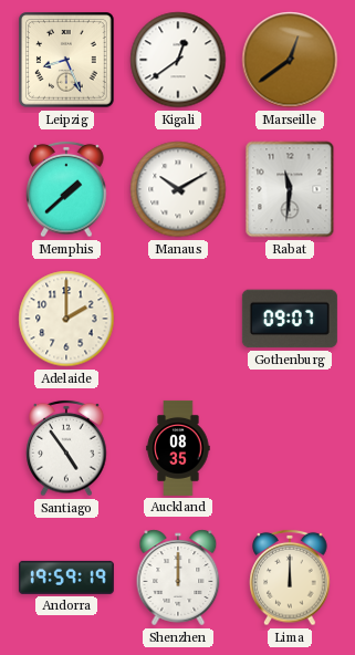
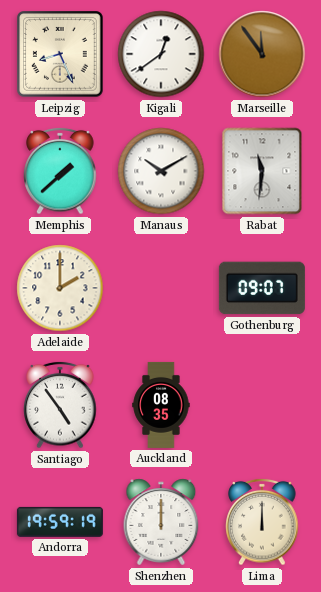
Marseille: 12:39 -> 11:54 (262, 54)
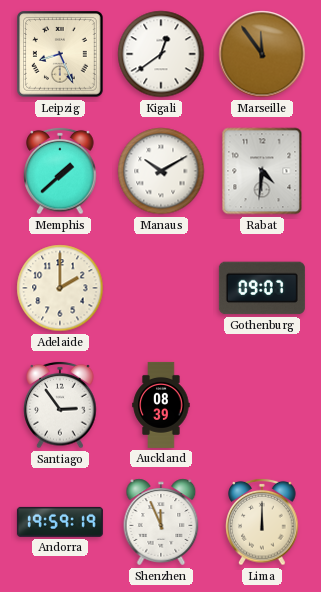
Rabat: 11:31 -> 4:31 (262, 171)
Santiago: 4:54 -> 2:54 (60, 405)
Auckland: 08:35 -> 08:39 (161, 405)
Shenzhen: 12:00 -> 11:56 (161, 522)
